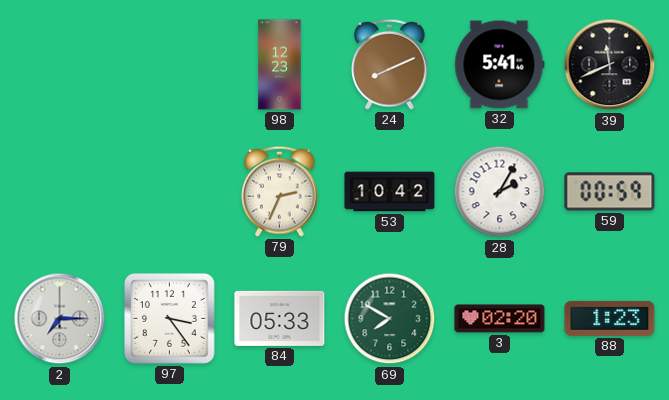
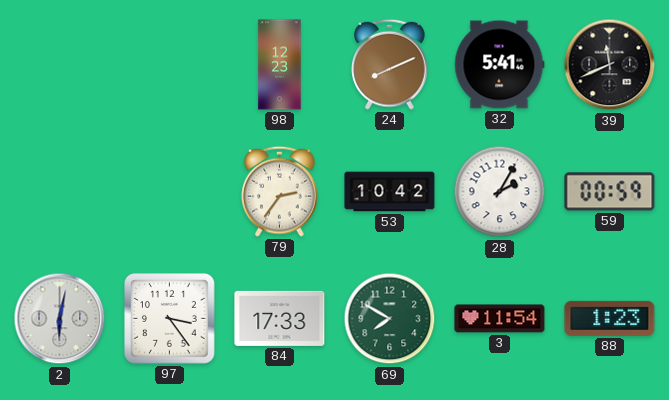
79: 2:34 -> 2:36 (280, 191)
2: 7:15 -> 6:02 (60, 319)
84: 05:33 -> 17:33 (280, 318)
3: 02:20 -> 11:54 (500, 319)
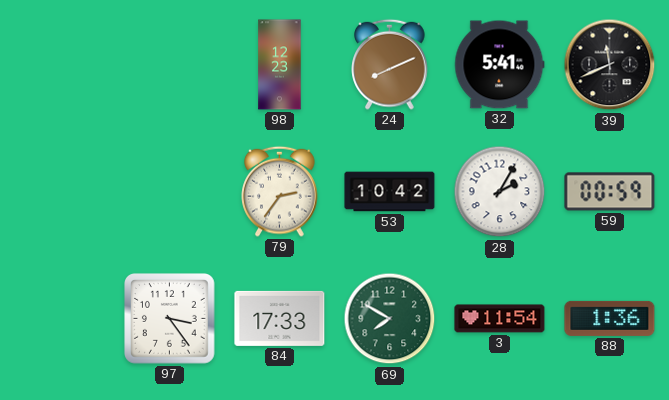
2: 6:02 -> none (60, 319)
88: 1:23 -> 1:36 (610, 318)
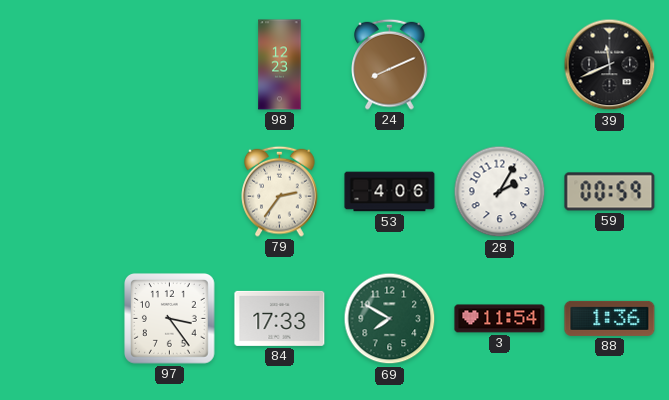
32: 5:41 -> none (500, 65)
53: 10:42 -> 4:06 (390, 192)
